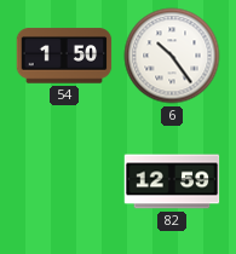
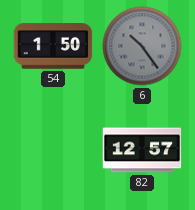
6 dial: white -> grey (142, 46)
82: 12:59 -> 12:57 (142, 150)
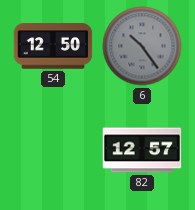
54: 1:50 -> 12:50 (53, 46)
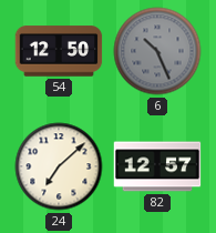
6: 10:24 -> 10:26 (157, 51)
24: none -> 7:08 (59, 166)
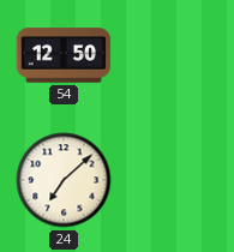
6: 10:26 -> none (157, 51)
82: 12:57 -> none (157, 166)
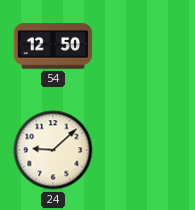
24: 7:08 -> 9:08 (53, 150)
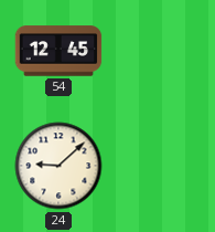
54: 12:50 -> 12:45 (58, 51)
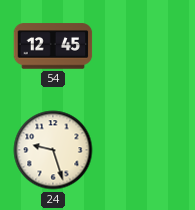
24: 9:08 -> 9:27 (53, 150)
